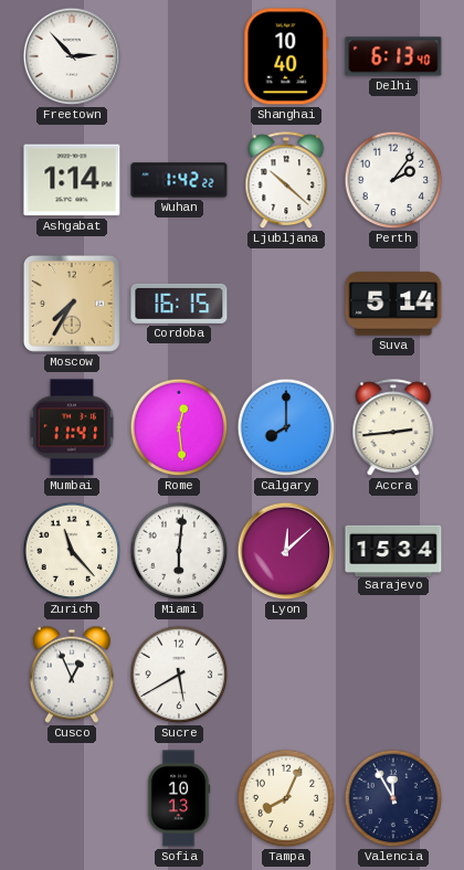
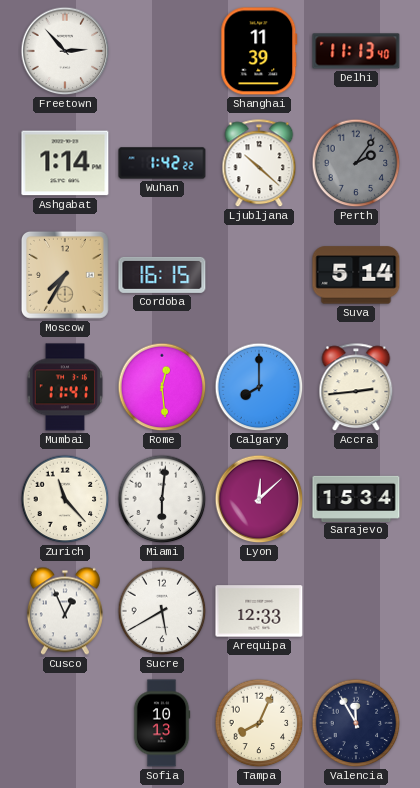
Shanghai: 10:40 -> 11:39 (259, 51)
Delhi: 6:13 -> 11:13 (356, 51)
Perth dial: white -> grey (356, 163)
Arequipa: none -> 12:33 (259, 611)
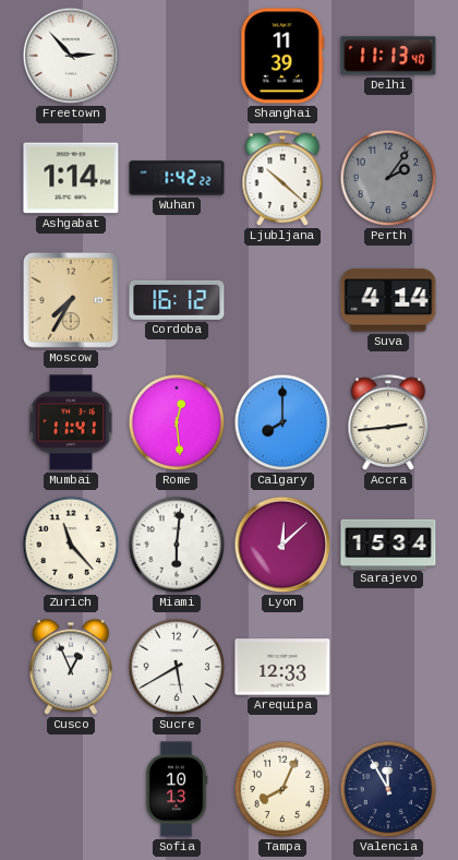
Cordoba: 16:15 -> 16:12 (177, 300)
Suva: 5:14 -> 4:14 (388, 300)
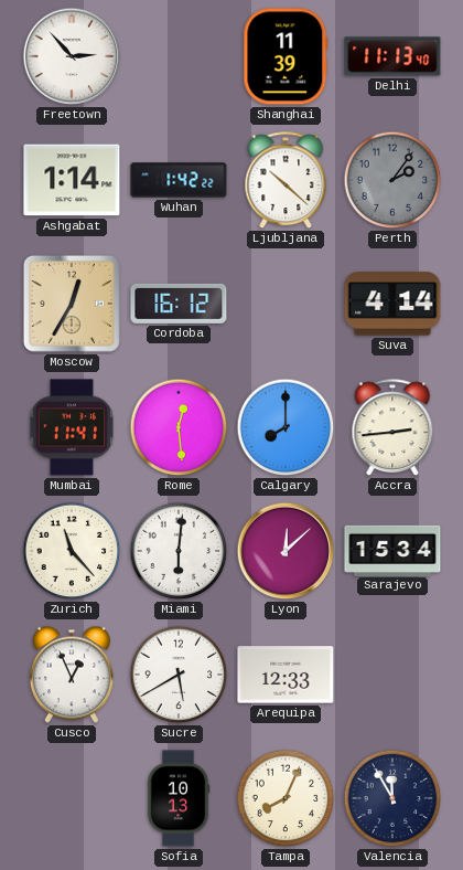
Moscow: 7:35 -> 12:35 (72, 304)
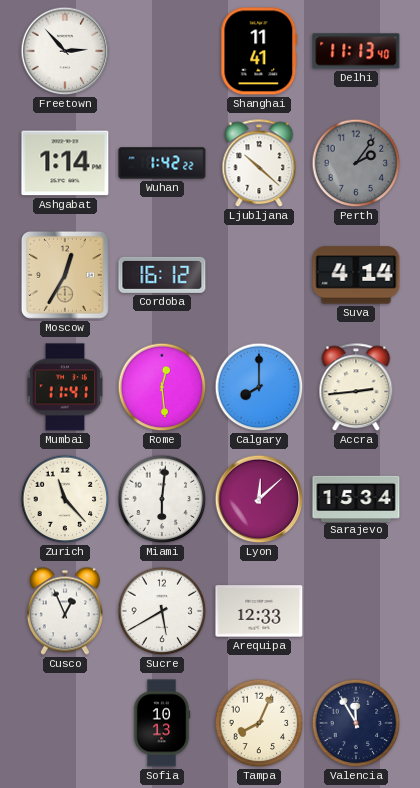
Shanghai: 11:39 -> 11:41 (259, 51)
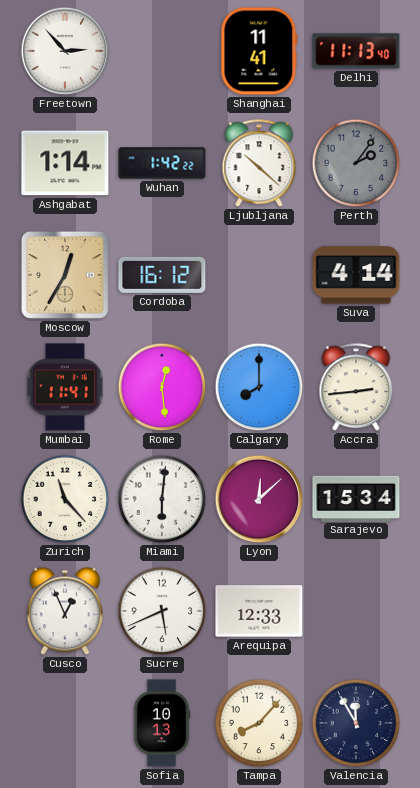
Sucre: 5:40 -> 5:41 (162, 611)
Tampa: 8:04 -> 8:07 (259, 723)
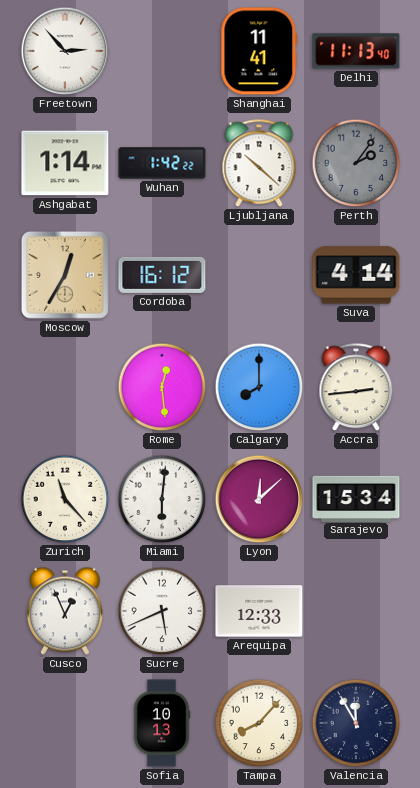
Mumbai: 11:41 -> none (65, 387)
